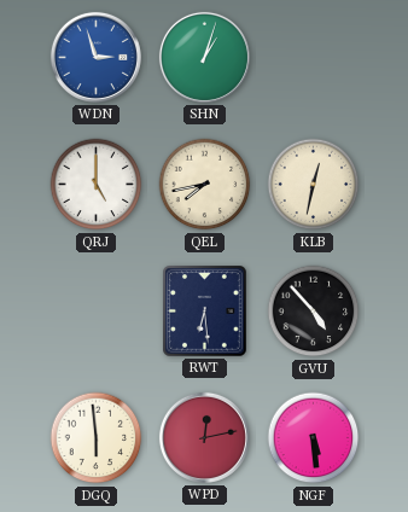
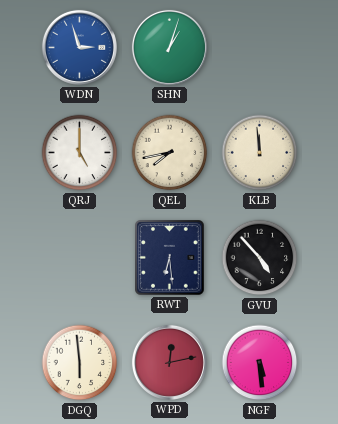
KLB: 12:32 -> 11:59 (260, 153)
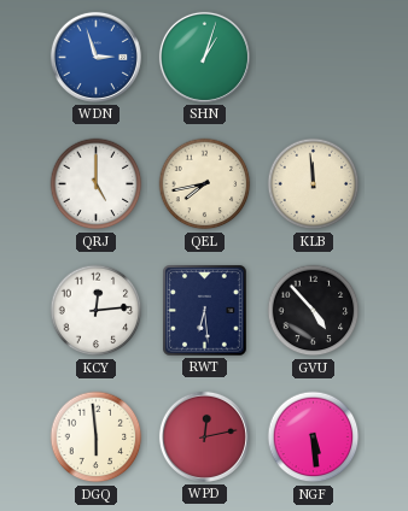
KCY: none -> 12:14 (97, 311)
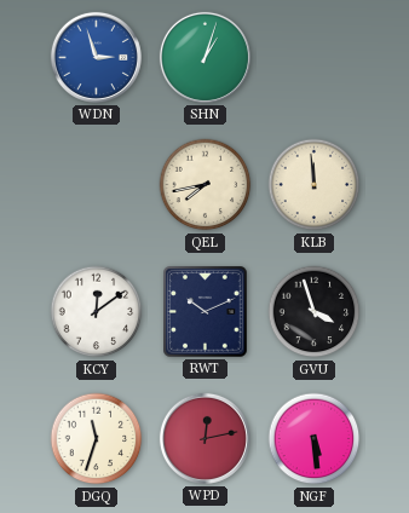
QRJ: 5:00 -> none (97, 184)
KCY: 12:14 -> 12:09 (97, 312)
RWT: 6:29 -> 10:11 (206, 312)
GVU: 4:53 -> 3:57 (315, 312)
DGQ: 5:59 -> 11:33 (97, 439)
